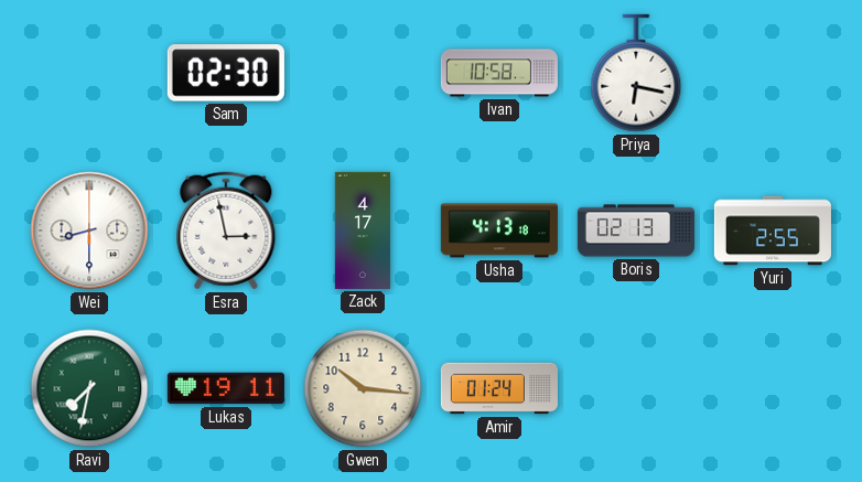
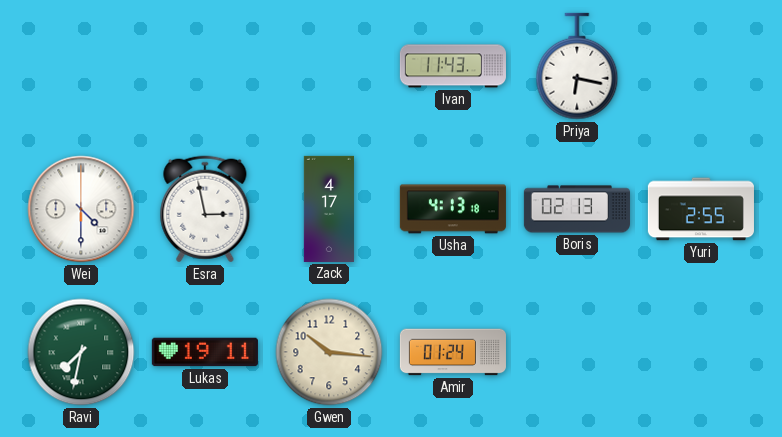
Sam: 02:30 -> none (226, 73)
Ivan: 10:58 -> 11:43 (453, 66)
Wei: 8:30 -> 4:30 (81, 209)
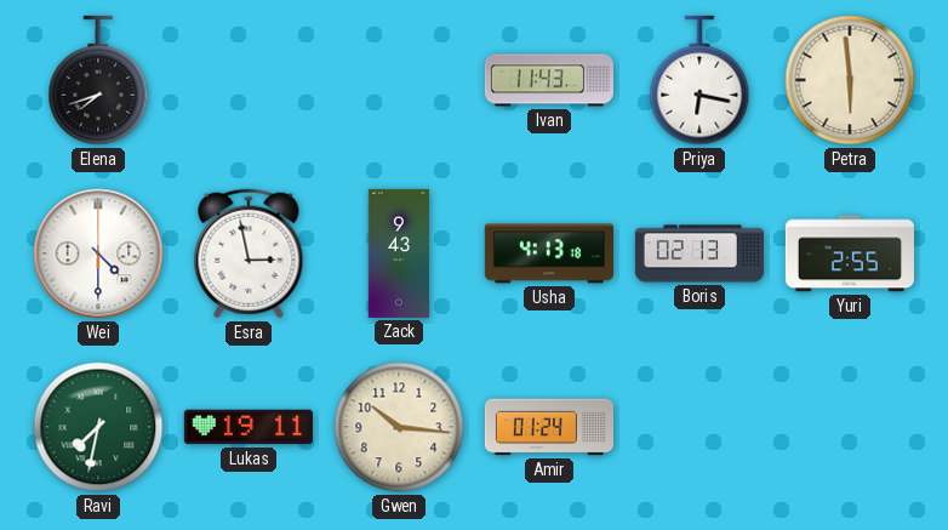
Elena: none -> 7:42 (98, 80)
Petra: none -> 5:59 (850, 80)
Zack: 4:17 -> 9:43 (399, 253)
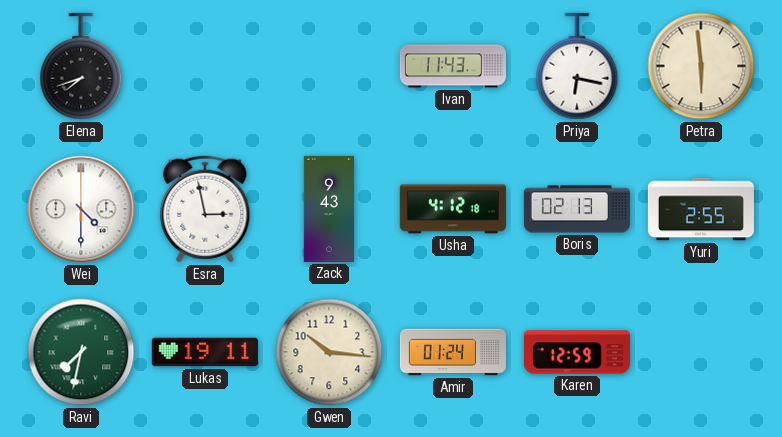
Usha: 4:13 -> 4:12 (453, 209)
Karen: none -> 12:59 (577, 352)
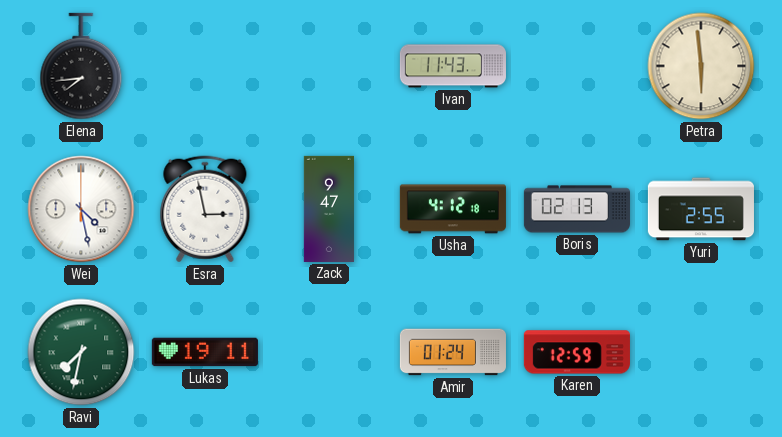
Elena: 7:42 -> 7:44 (81, 66)
Priya: 6:17 -> none (577, 66)
Wei: 4:30 -> 4:28 (81, 209)
Zack: 9:43 -> 9:47 (329, 209)
Gwen: 10:16 -> none (329, 352)
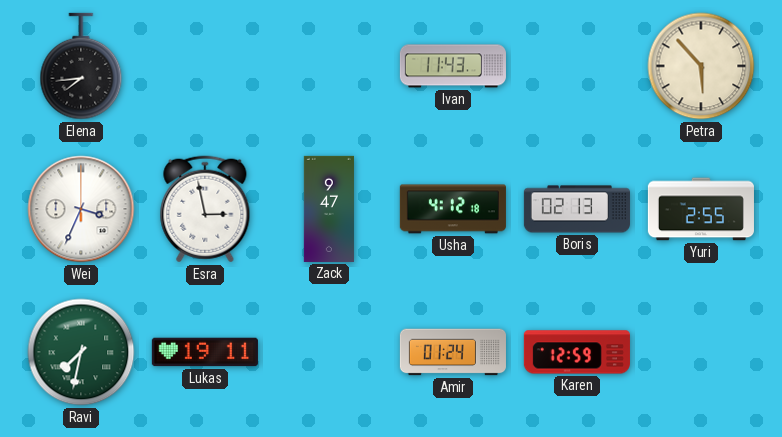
Petra: 5:59 -> 5:53 (701, 66)
Wei: 4:28 -> 3:34 (81, 209)
